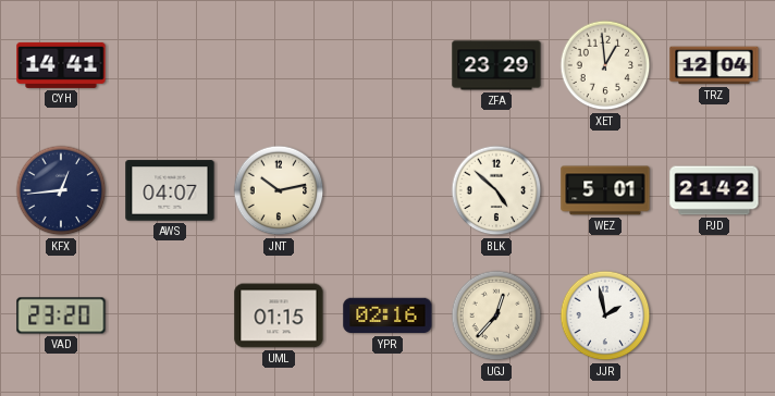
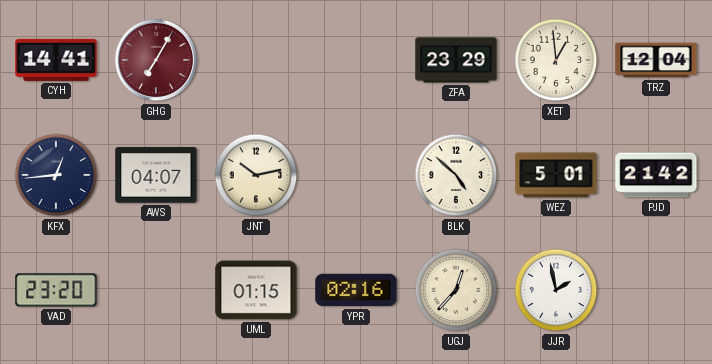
GHG: none -> 7:05 (156, 60)
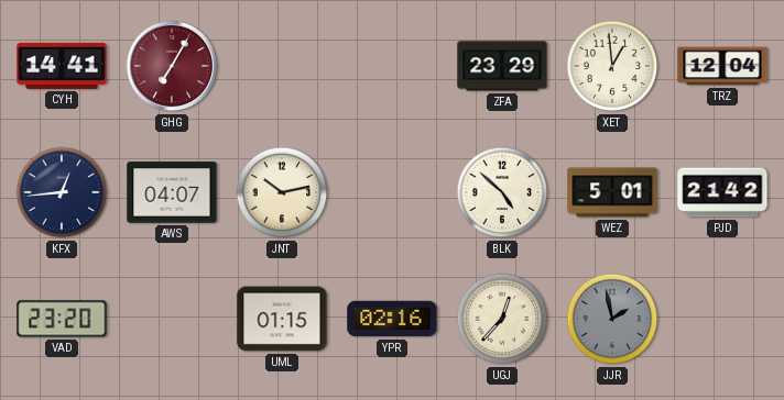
JJR dial: white -> grey (612, 319)
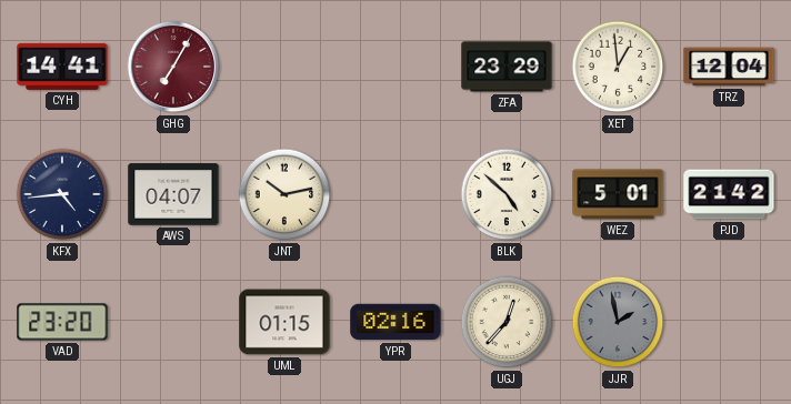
KFX: 12:44 -> 4:44 (62, 194)
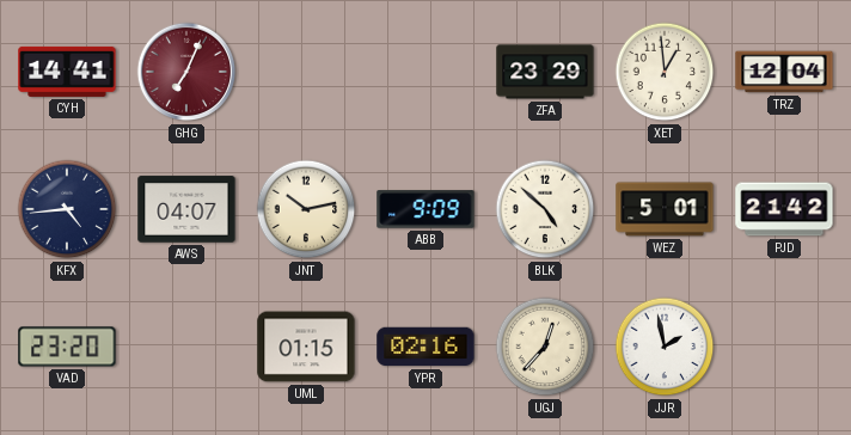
GHG: 7:05 -> 7:04 (186, 72)
ABB: none -> 9:09 (425, 209)
JJR dial: grey -> white (665, 347)
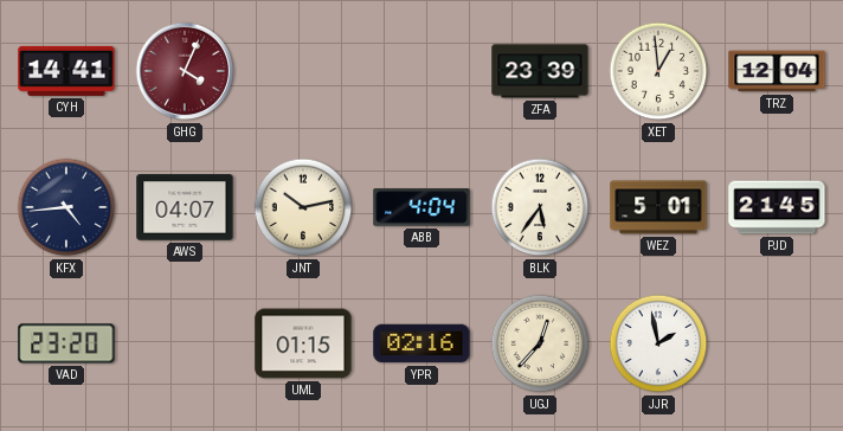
GHG: 7:04 -> 4:04 (185, 71)
ZFA: 23:29 -> 23:39 (540, 71)
ABB: 9:09 -> 4:04 (421, 207)
BLK: 4:52 -> 5:36 (540, 207)
PJD: 21:42 -> 21:45 (777, 207)
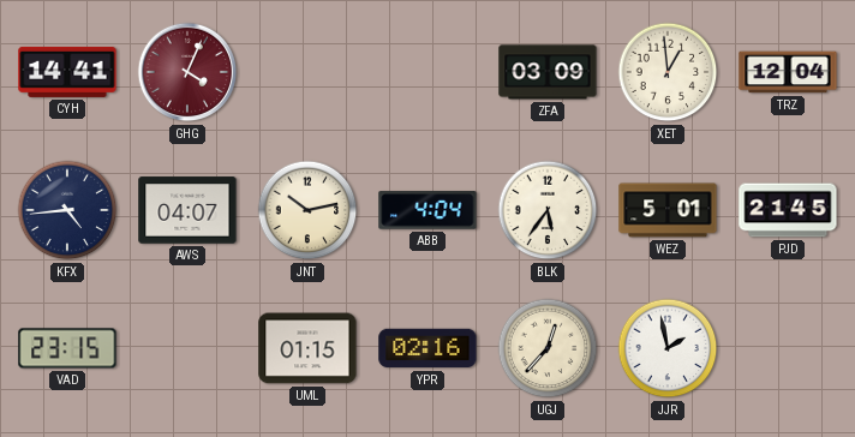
ZFA: 23:39 -> 03:09 (548, 72)
VAD: 23:20 -> 23:15 (67, 348)
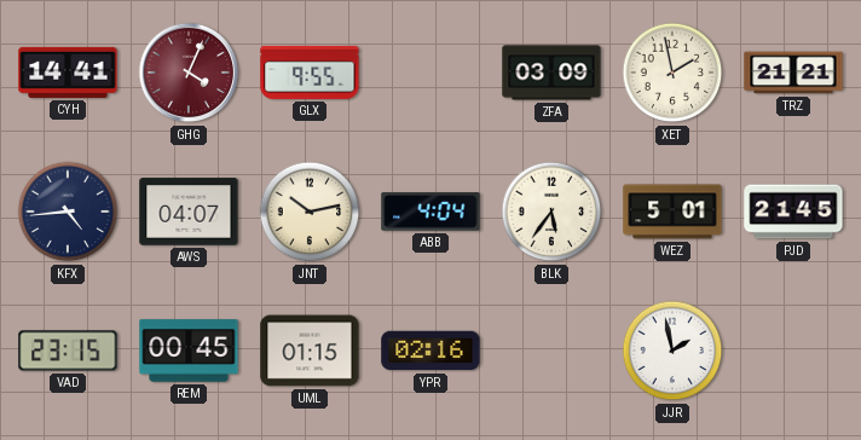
GLX: none -> 9:55 (310, 73)
XET: 12:59 -> 1:58 (672, 73)
TRZ: 12:04 -> 21:21 (793, 73)
REM: none -> 00:45 (189, 351)
UGJ: 12:37 -> none (548, 348)
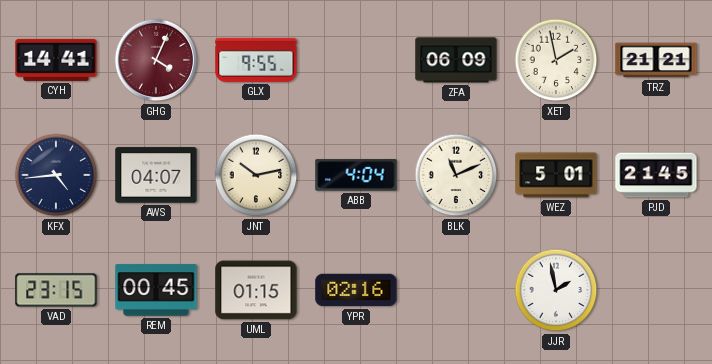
ZFA: 03:09 -> 06:09 (456, 60)
BLK: 5:36 -> 11:11 (456, 175)
